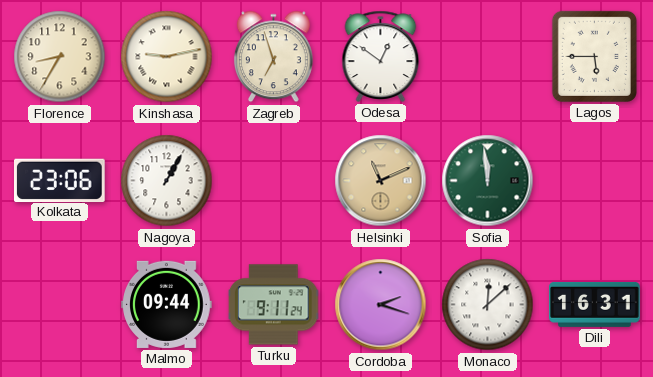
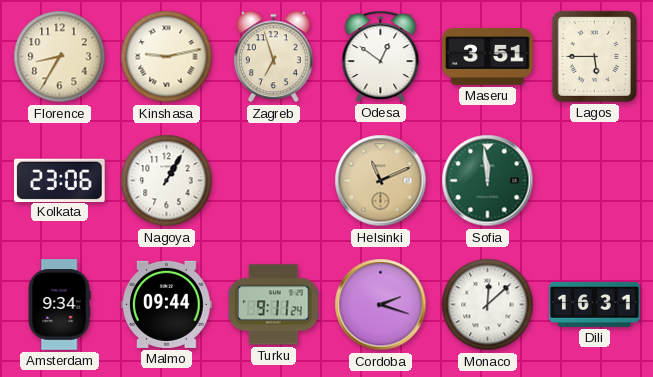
Maseru: none -> 3:51 (488, 56)
Amsterdam: none -> 9:34 (59, 305)
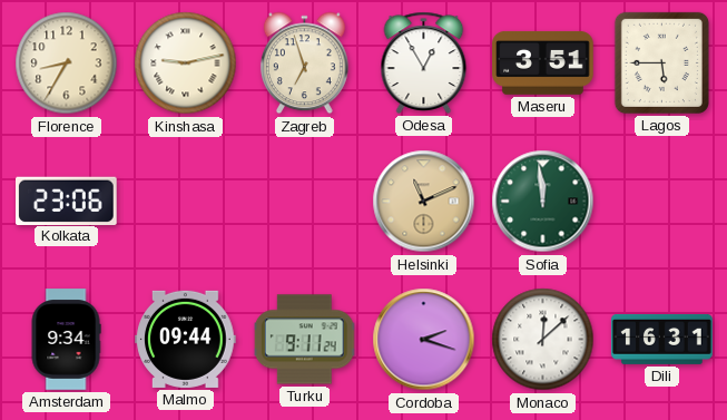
Odesa: 12:51 -> 12:55 (424, 62)
Nagoya: 1:05 -> none (167, 181)
